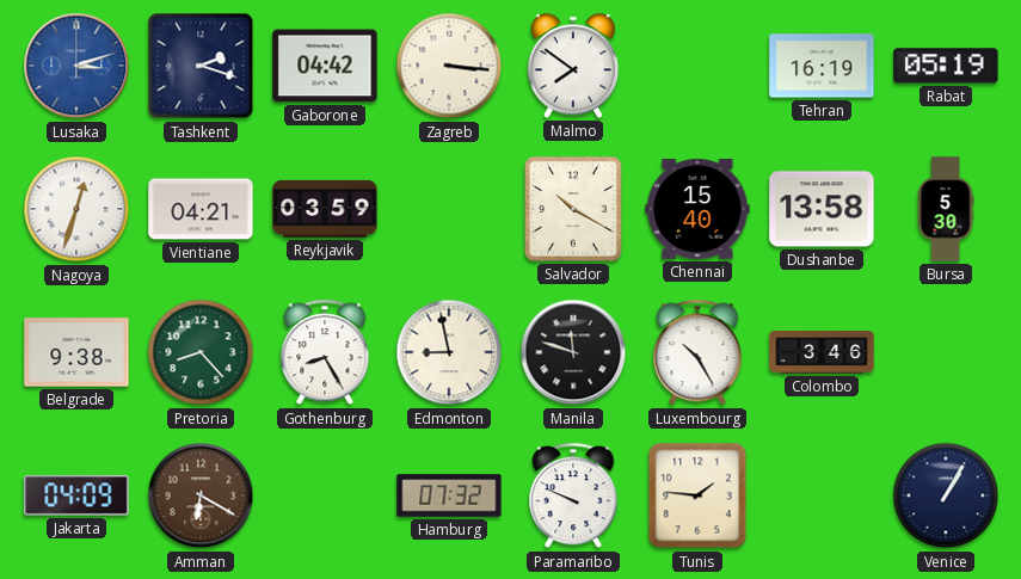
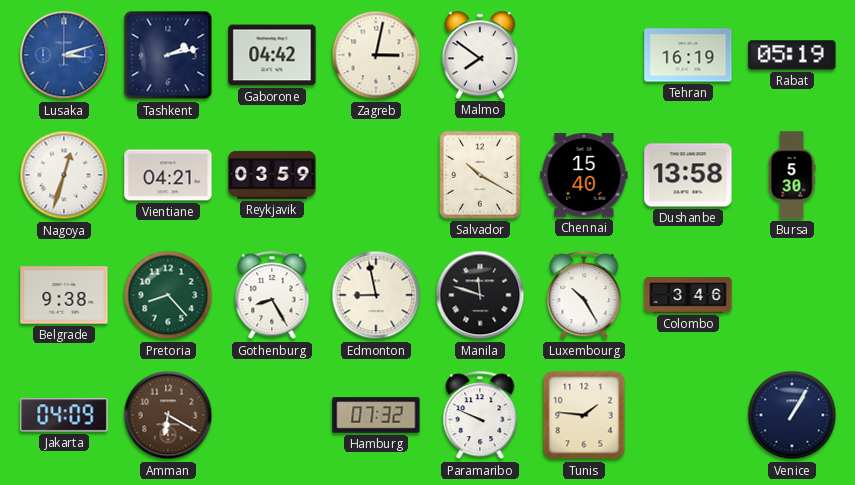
Tashkent: 2:18 -> 2:13 (168, 55)
Zagreb: 3:16 -> 3:02 (376, 55)
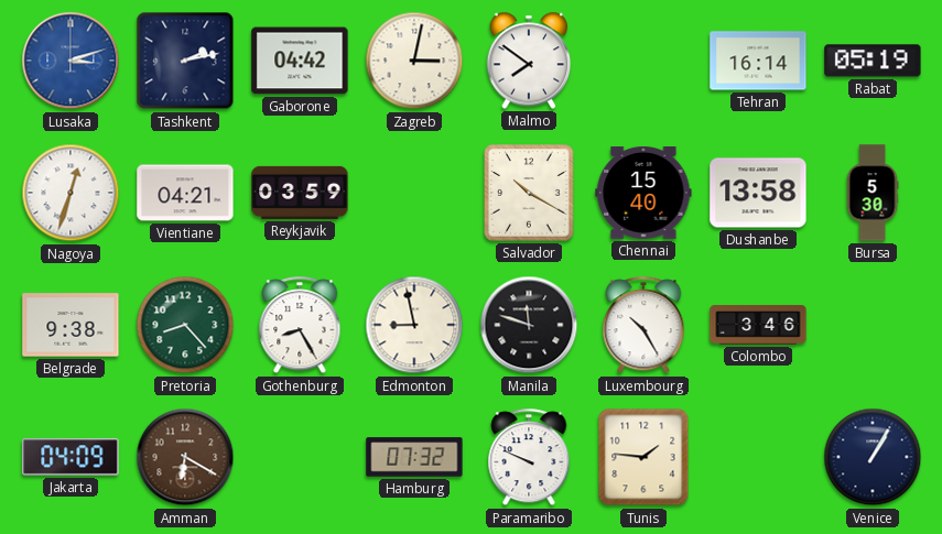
Tehran: 16:19 -> 16:14 (758, 61)
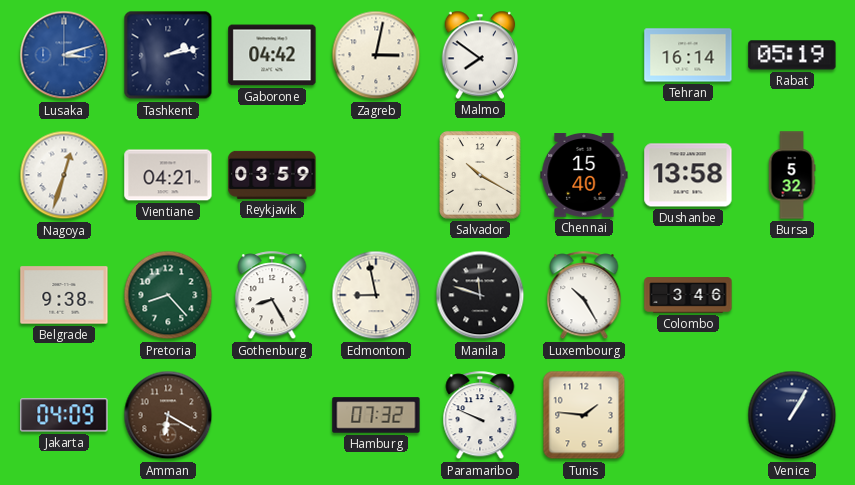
Bursa: 5:30 -> 5:32 (792, 175)
